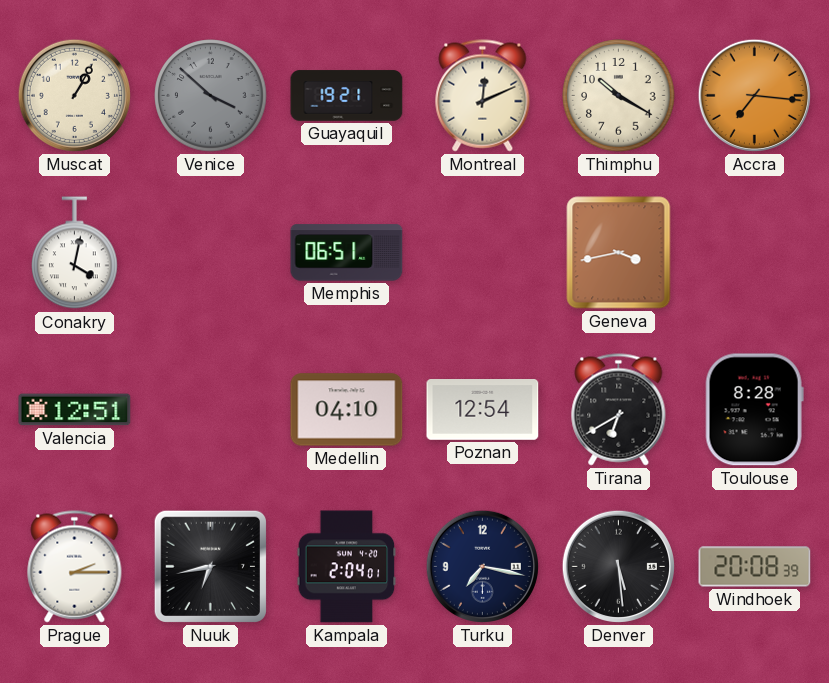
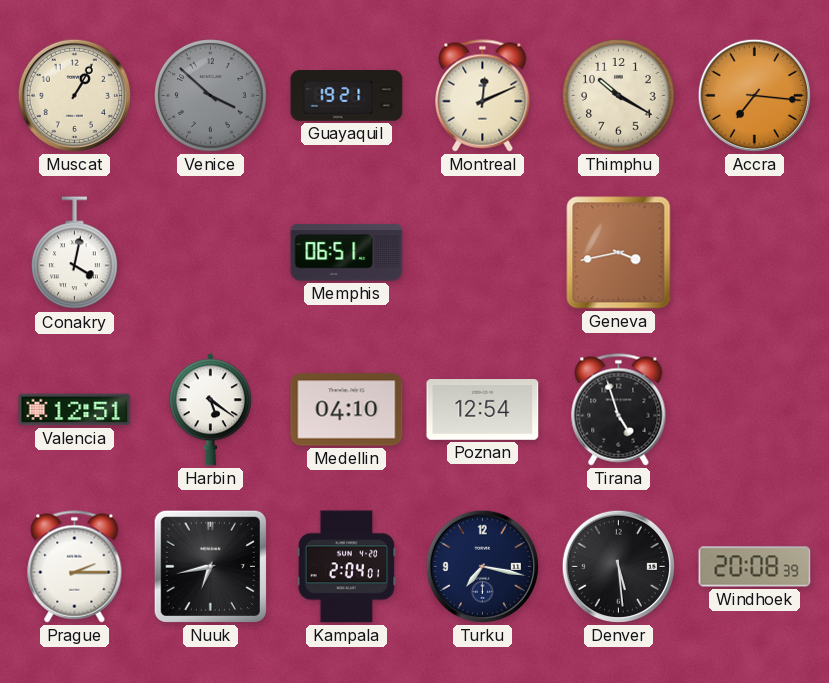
Harbin: none -> 5:21 (210, 410)
Tirana: 6:40 -> 4:57 (619, 410)
Toulouse: 8:28 -> none (754, 410)
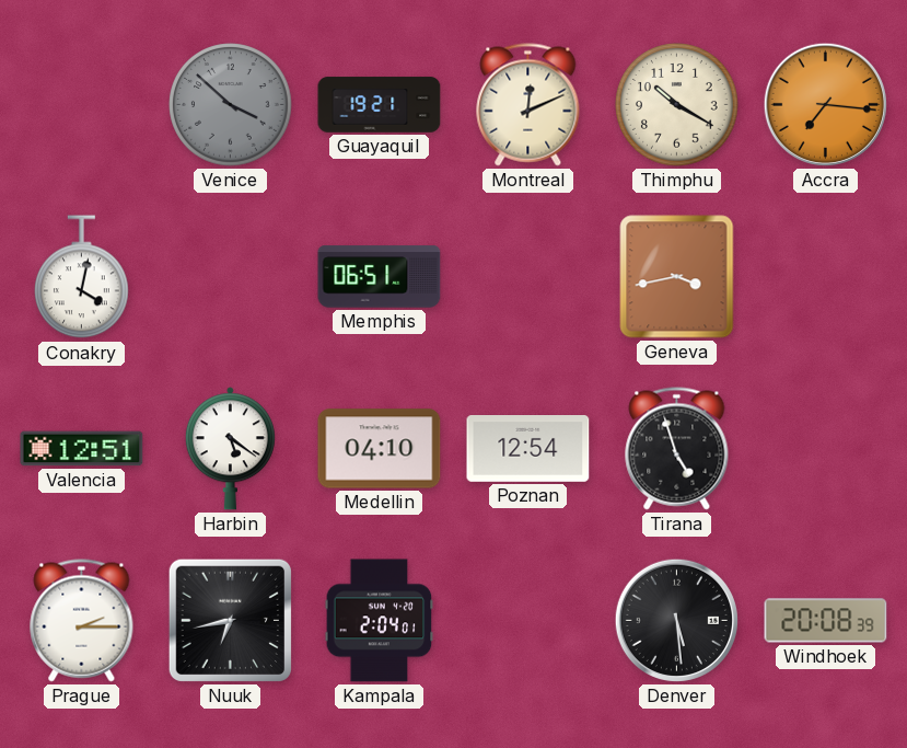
Muscat: 1:05 -> none (74, 95)
Turku: 7:17 -> none (482, 566)
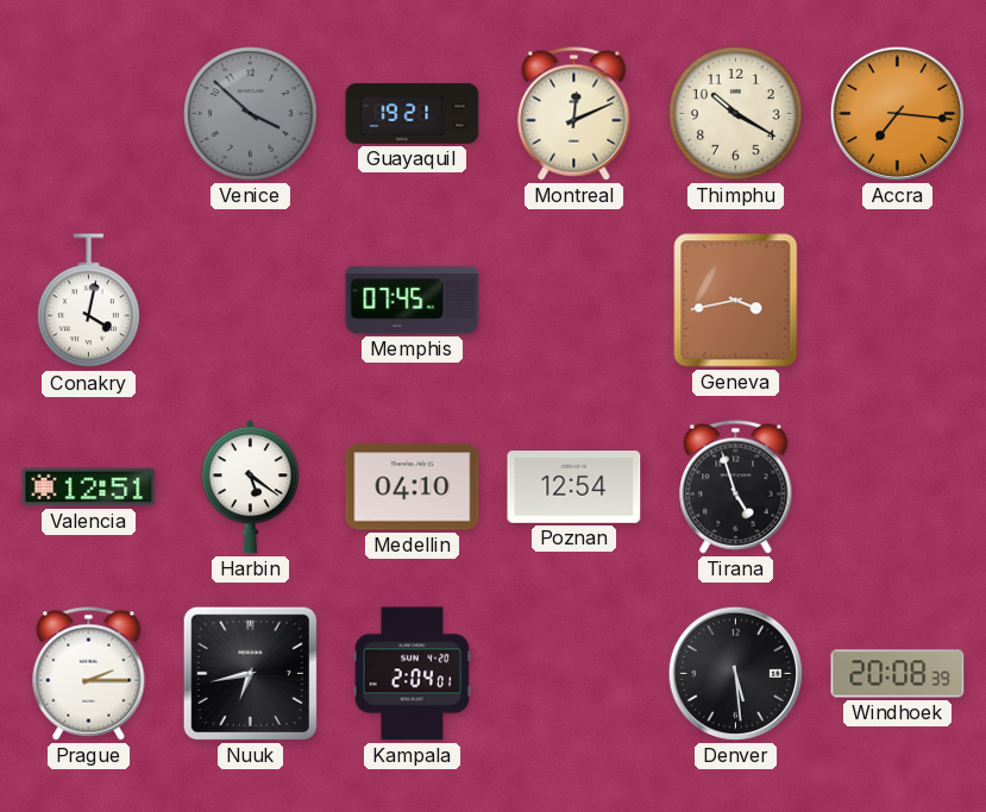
Memphis: 06:51 -> 07:45 (413, 301)
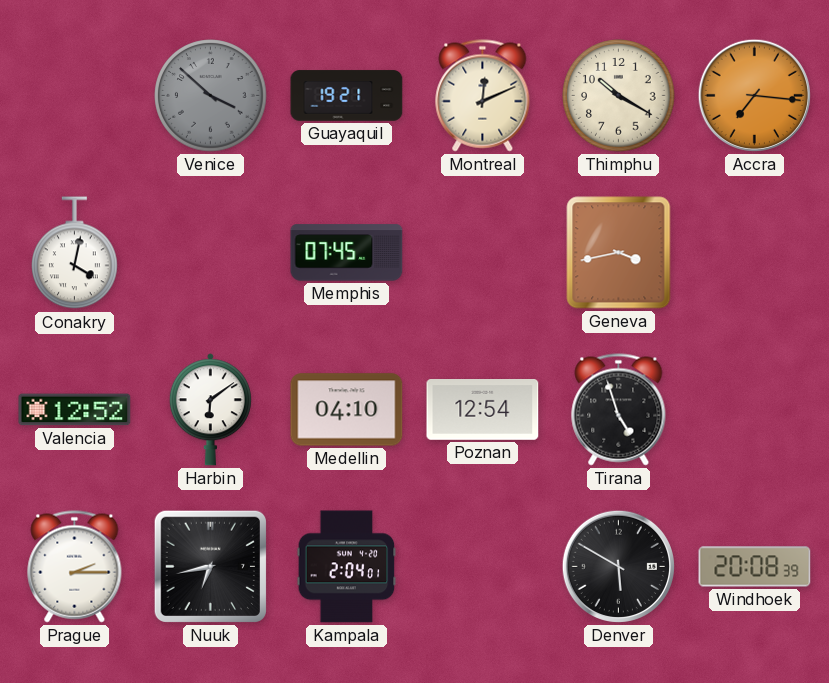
Valencia: 12:51 -> 12:52 (75, 410)
Harbin: 5:21 -> 6:09 (210, 410)
Denver: 5:29 -> 5:50 (618, 566)
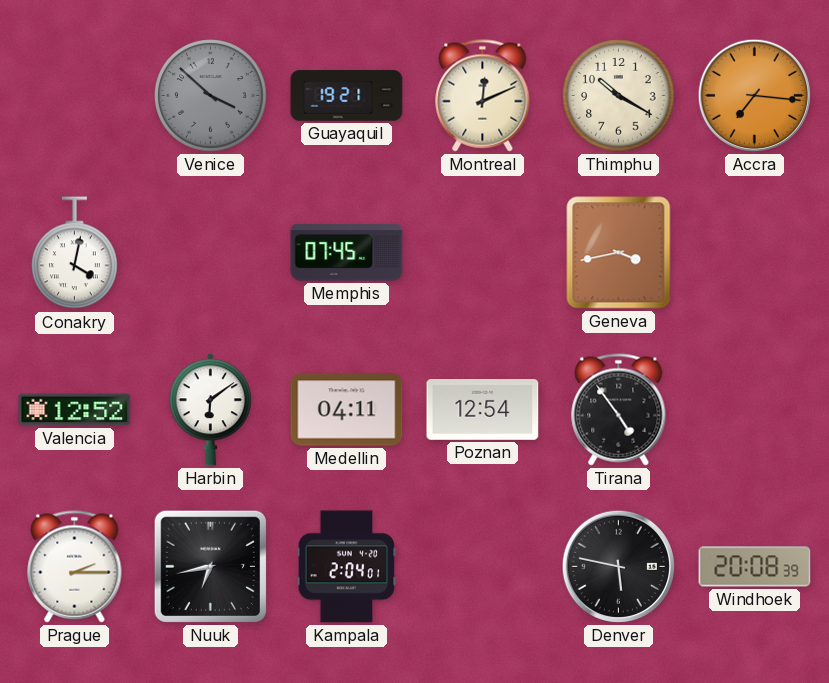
Medellin: 04:10 -> 04:11 (347, 410)
Tirana: 4:57 -> 4:54 (619, 410)
Denver: 5:50 -> 5:47 (618, 566)
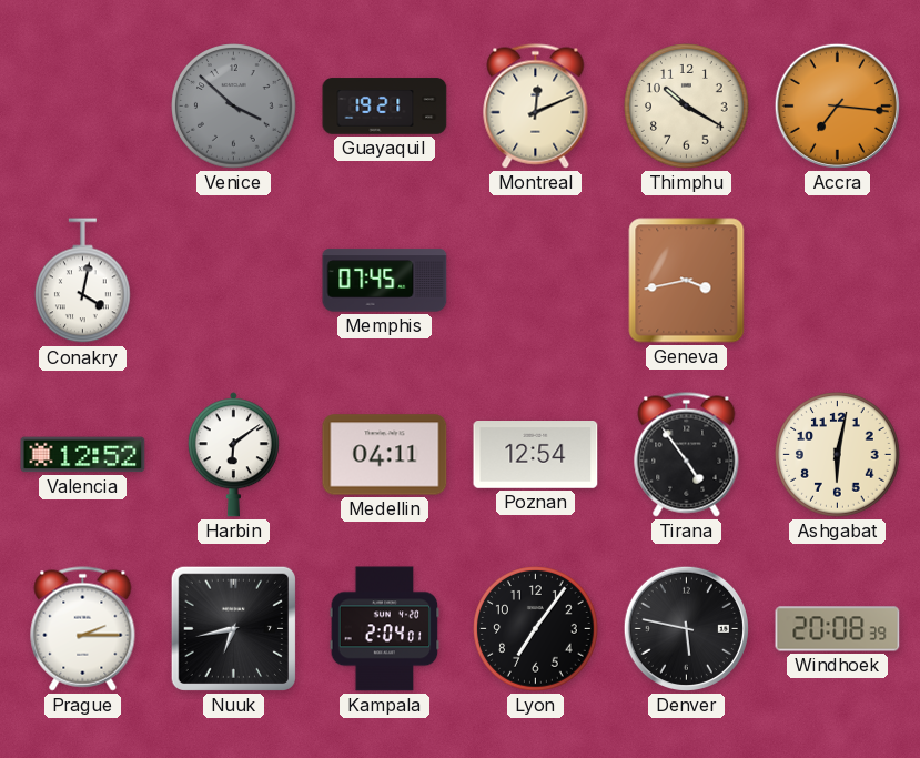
Ashgabat: none -> 6:02 (838, 455)
Lyon: none -> 7:06 (536, 629)
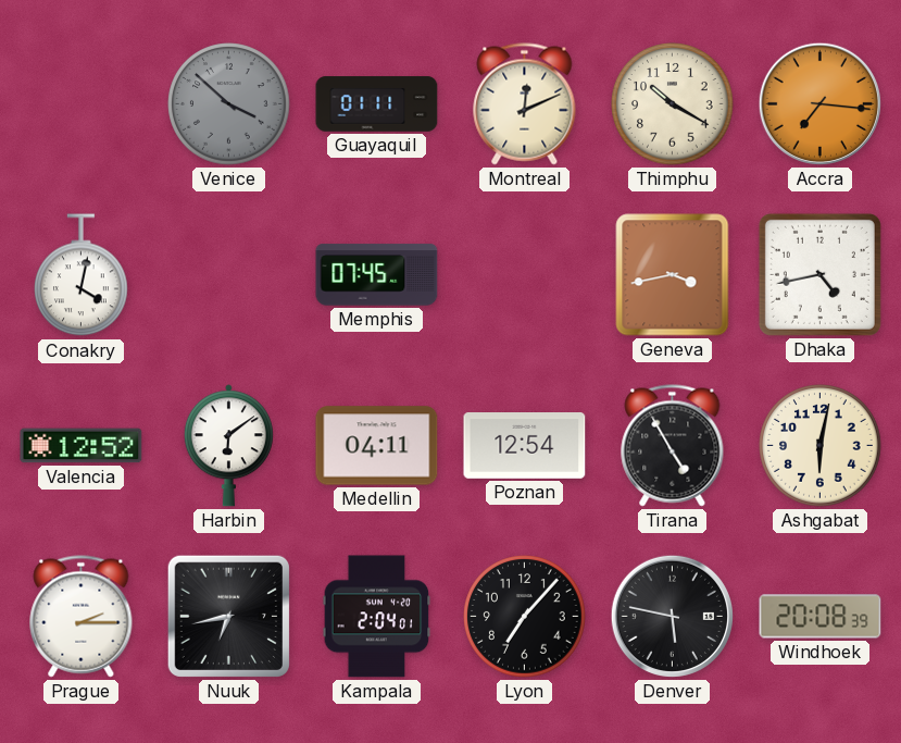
Guayaquil: 19:21 -> 01:11 (377, 104)
Dhaka: none -> 4:43 (819, 274)
Tirana: 4:54 -> 4:55 (673, 446)
Lyon: 7:06 -> 7:07 (525, 617)
